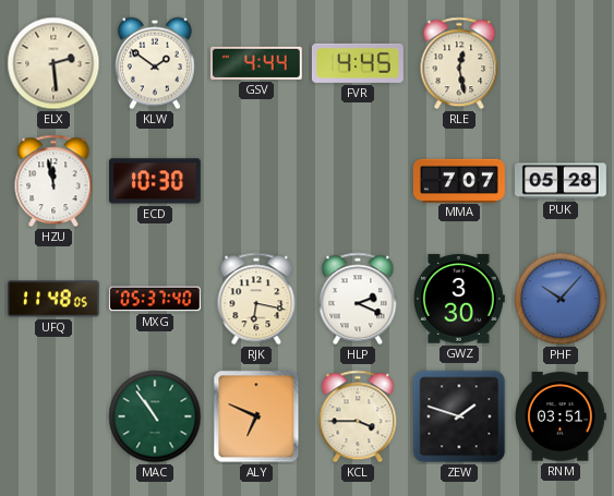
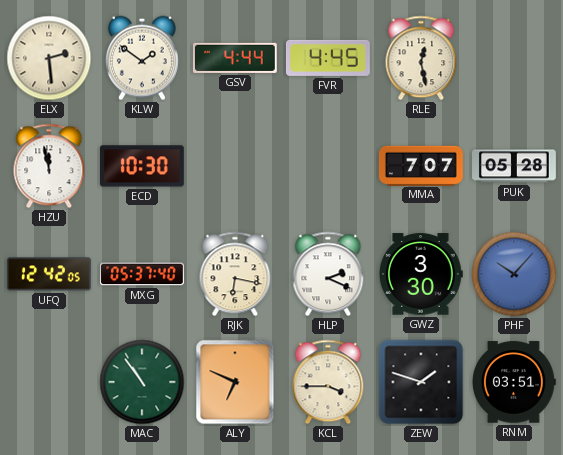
UFQ: 11:48 -> 12:42 (49, 274)
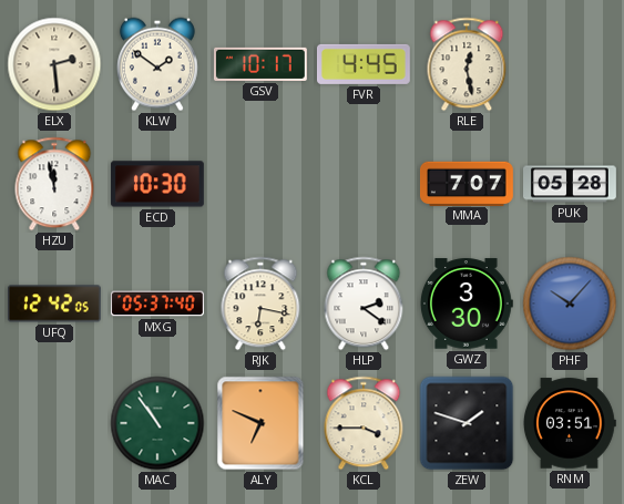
GSV: 4:44 -> 10:17 (260, 64)
HLP: 2:19 -> 2:21 (364, 304)
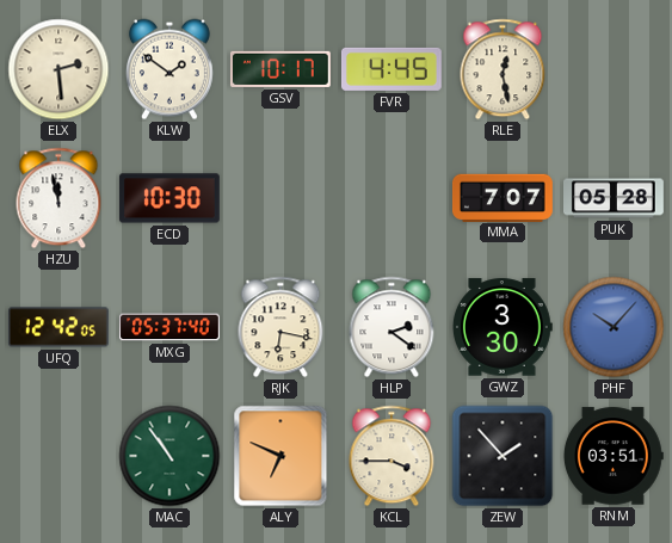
ZEW: 1:48 -> 1:53 (503, 456)
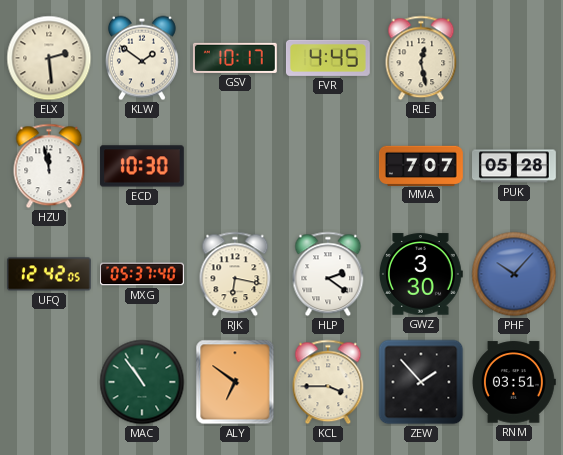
ALY: 6:49 -> 6:51 (235, 382)
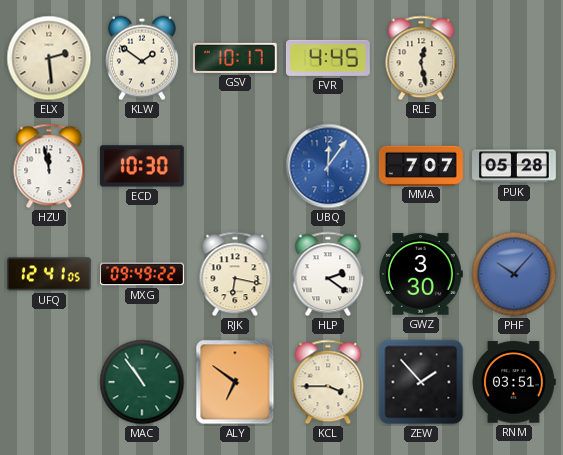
UBQ: none -> 12:06 (328, 166)
UFQ: 12:42 -> 12:41 (49, 274)
MXG: 05:37 -> 09:49 (143, 274)
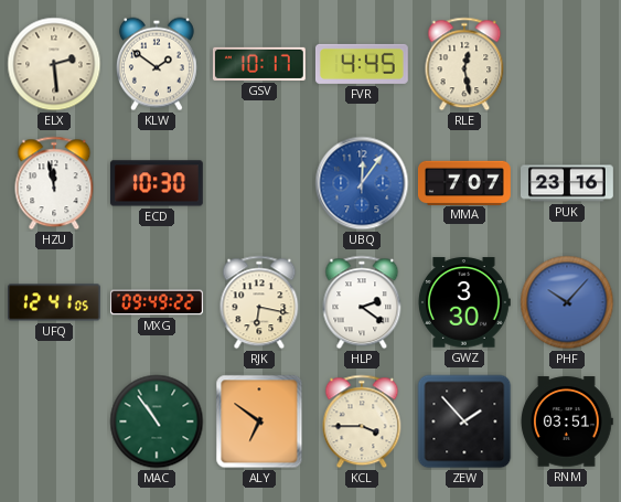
PUK: 05:28 -> 23:16 (568, 183)
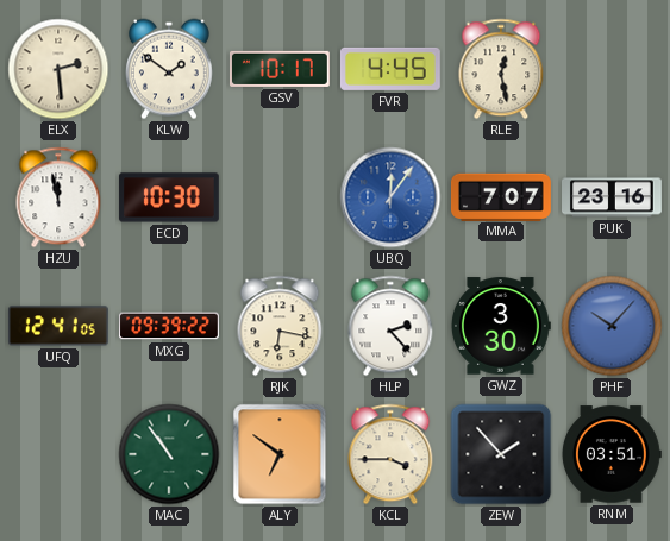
MXG: 09:49 -> 09:39 (170, 326)
HLP: 2:21 -> 2:23 (390, 326)
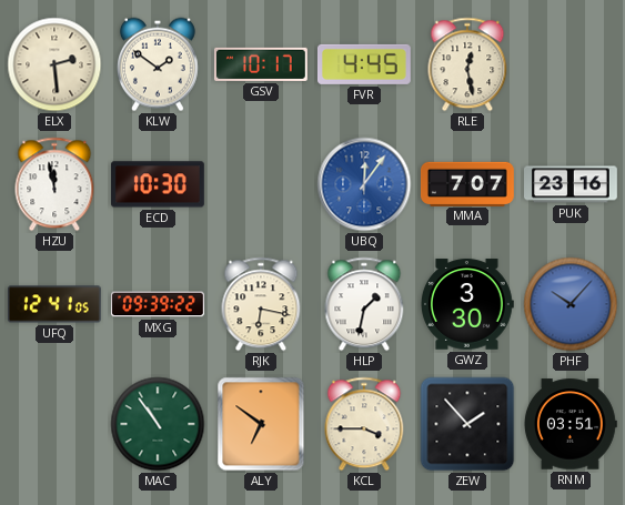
HLP: 2:23 -> 1:32 (364, 304)
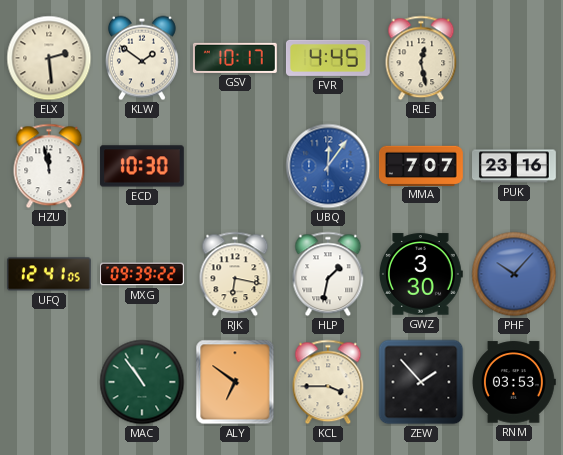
RNM: 03:51 -> 03:53 (513, 382)
